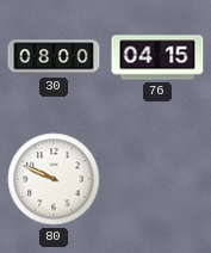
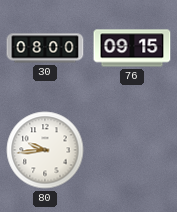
76: 04:15 -> 09:15 (132, 48)
80: 9:49 -> 9:44 (45, 150)
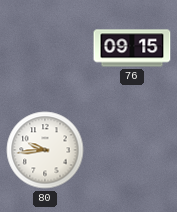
30: 08:00 -> none (45, 48)
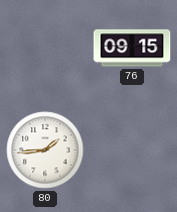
80: 9:44 -> 1:44 (45, 150)
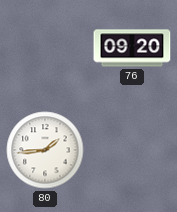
76: 09:15 -> 09:20 (132, 48)
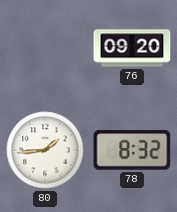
78: none -> 8:32 (132, 150)
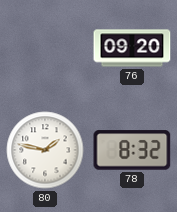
80: 1:44 -> 1:47 (45, 150)
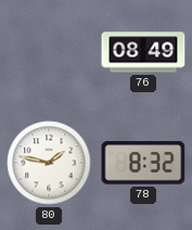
76: 09:20 -> 08:49 (143, 52)
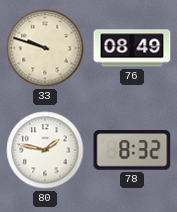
33: none -> 9:48 (45, 48)
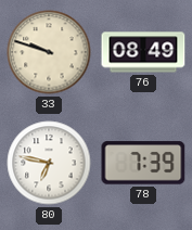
80: 1:47 -> 6:47 (49, 163)
78: 8:32 -> 7:39 (143, 163)
